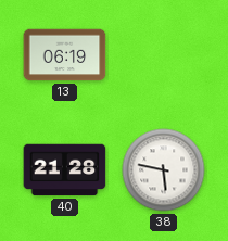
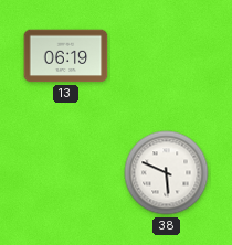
40: 21:28 -> none (65, 170)
38: 5:47 -> 5:49 (167, 173)
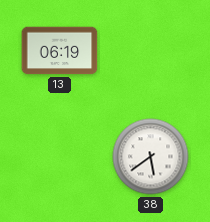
38: 5:49 -> 5:39 (151, 157)
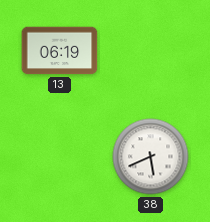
38: 5:39 -> 5:41 (151, 157)
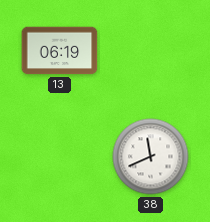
38: 5:41 -> 11:41 (151, 157)
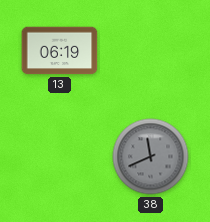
38 dial: white -> grey (151, 157)
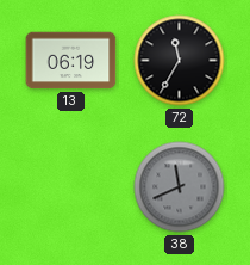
72: none -> 11:35 (180, 61)
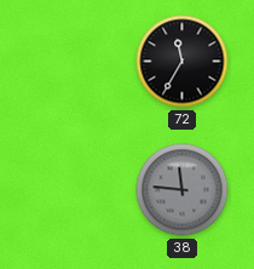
13: 06:19 -> none (71, 61)
38: 11:41 -> 11:46 (183, 190)
